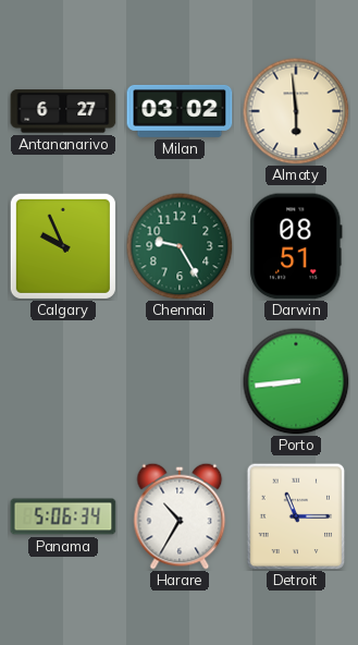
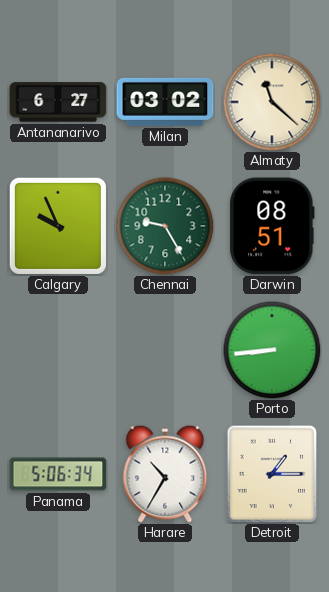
Almaty: 5:59 -> 11:22 (272, 102)
Detroit: 11:15 -> 1:15 (272, 474)
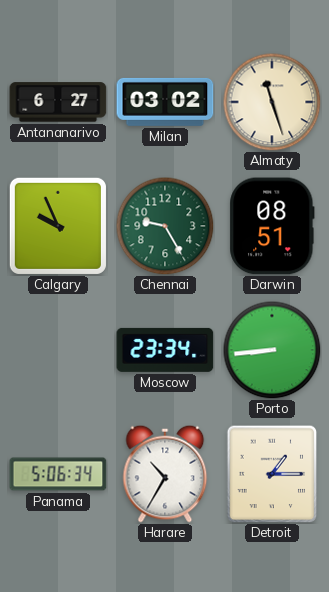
Almaty: 11:22 -> 11:27 (272, 102)
Moscow: none -> 23:34 (165, 350)
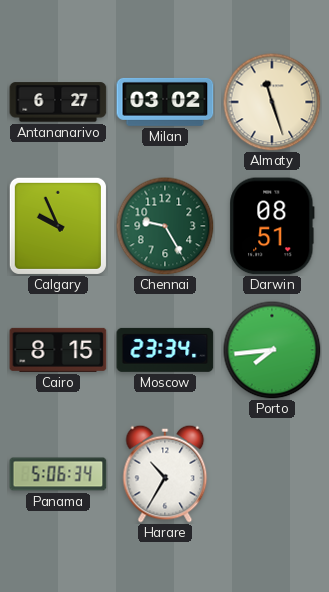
Cairo: none -> 8:15 (58, 350)
Porto: 8:44 -> 7:44 (272, 350)
Detroit: 1:15 -> none (272, 474)
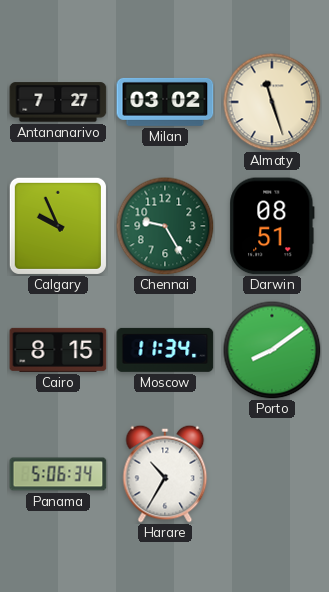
Antananarivo: 6:27 -> 7:27 (58, 102)
Moscow: 23:34 -> 11:34 (165, 350)
Porto: 7:44 -> 8:09 (272, 350)
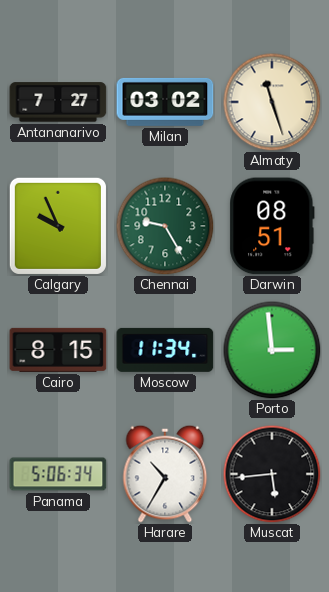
Porto: 8:09 -> 2:59 (272, 350)
Muscat: none -> 5:44 (272, 474)
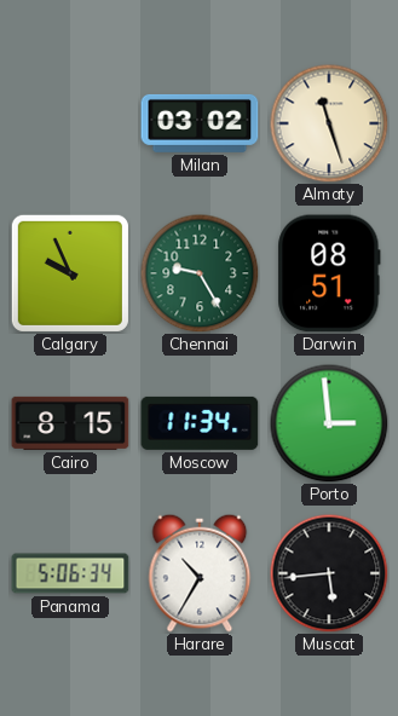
Antananarivo: 7:27 -> none (58, 102)
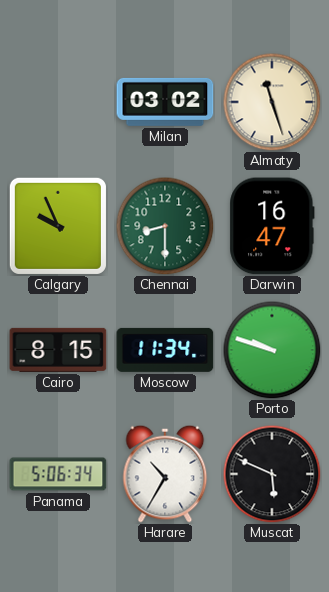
Chennai: 9:25 -> 8:30 (165, 226)
Darwin: 08:51 -> 16:47 (272, 226)
Porto: 2:59 -> 9:48 (272, 350)
Muscat: 5:44 -> 5:49 (272, 474)
